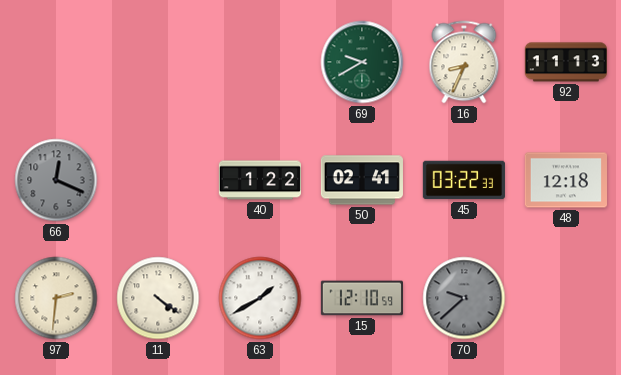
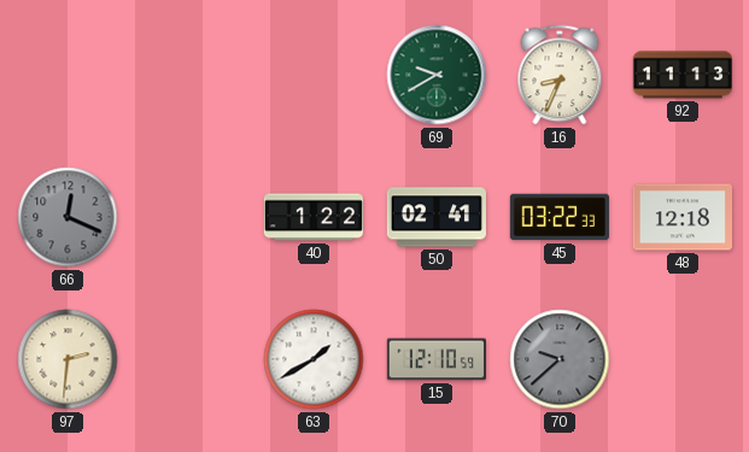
11: 4:21 -> none (158, 298)
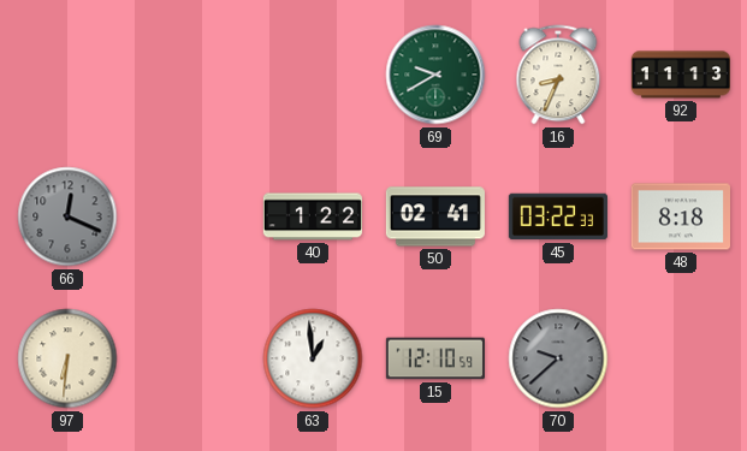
48: 12:18 -> 8:18 (680, 216)
97: 2:31 -> 6:31 (67, 358)
63: 1:40 -> 12:59 (313, 358)
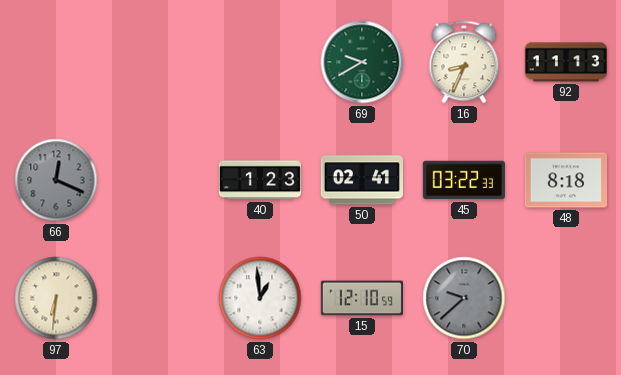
40: 1:22 -> 1:23 (259, 180)
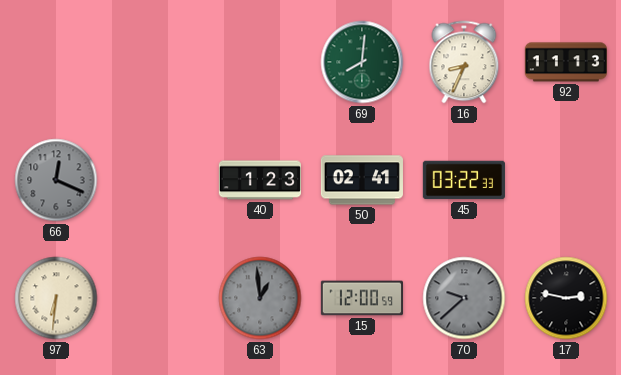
69: 9:40 -> 8:01 (362, 62)
48: 8:18 -> none (565, 180)
63 dial: white -> grey (260, 298)
15: 12:10 -> 12:00 (361, 298)
17: none -> 2:47 (566, 298)
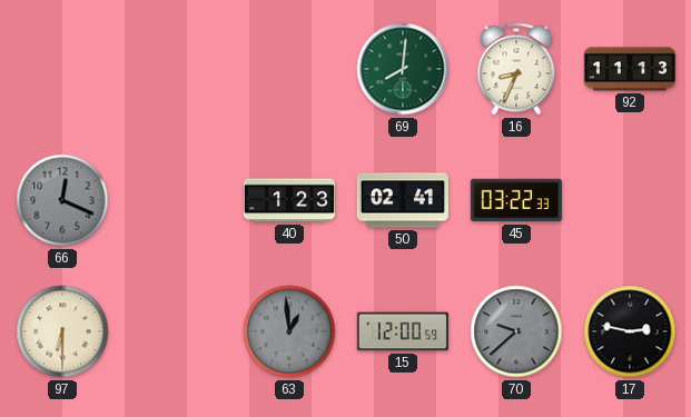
97: 6:31 -> 6:30 (62, 331)
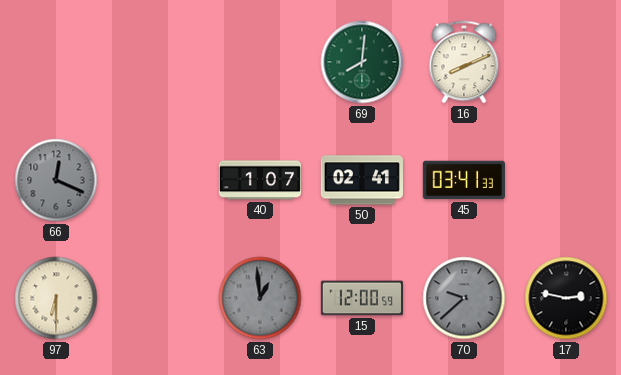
16: 8:34 -> 8:11 (464, 62)
92: 11:13 -> none (629, 69)
40: 1:23 -> 1:07 (259, 180)
45: 03:22 -> 03:41 (464, 180)
